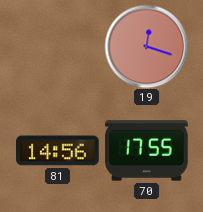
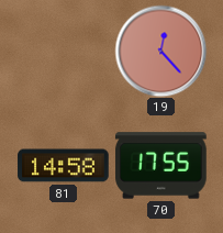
19: 12:18 -> 12:23 (160, 51)
81: 14:56 -> 14:58 (64, 166)
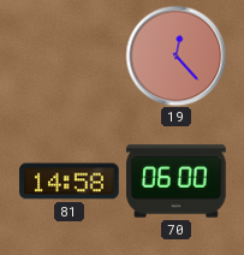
70: 17:55 -> 06:00 (177, 182)
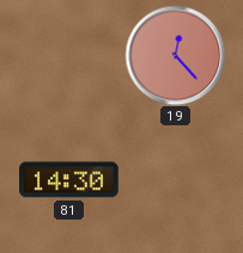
81: 14:58 -> 14:30 (69, 180)
70: 06:00 -> none (177, 182)
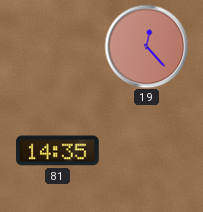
81: 14:30 -> 14:35 (58, 151)
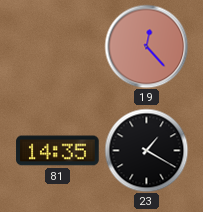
23: none -> 1:20 (146, 150)
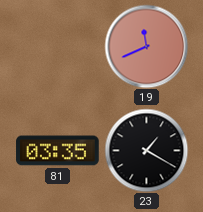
19: 12:23 -> 11:41 (146, 46)
81: 14:35 -> 03:35 (58, 151)
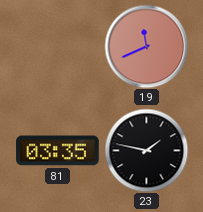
23: 1:20 -> 1:47 (146, 150)
